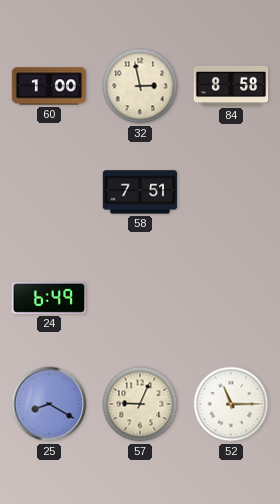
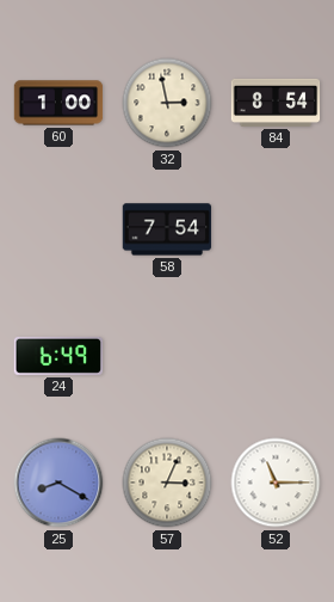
84: 8:58 -> 8:54 (276, 103)
58: 7:51 -> 7:54 (167, 229)
57: 9:04 -> 3:04 (167, 483)
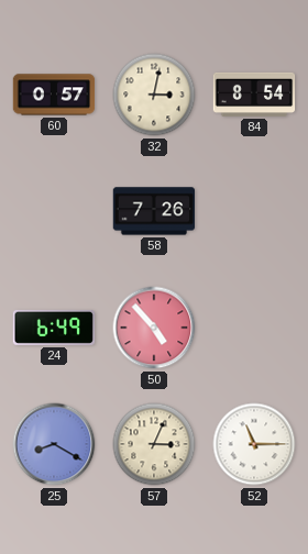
60: 1:00 -> 0:57 (54, 95)
32: 2:58 -> 3:02 (154, 95)
58: 7:54 -> 7:26 (154, 211)
50: none -> 4:53 (154, 328)
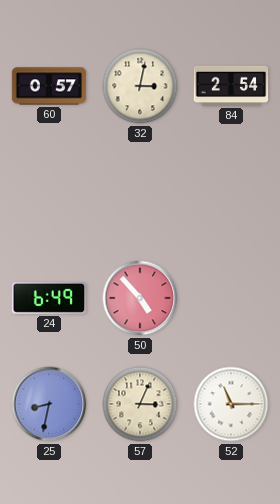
84: 8:54 -> 2:54 (231, 86)
58: 7:26 -> none (154, 211)
25: 8:20 -> 8:32 (49, 404)
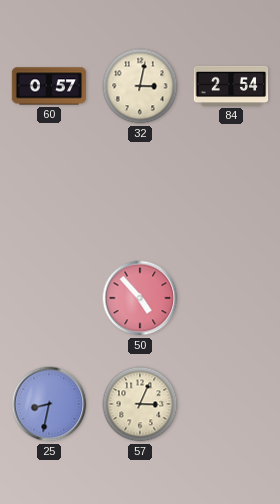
24: 6:49 -> none (49, 298)
52: 11:15 -> none (231, 404)
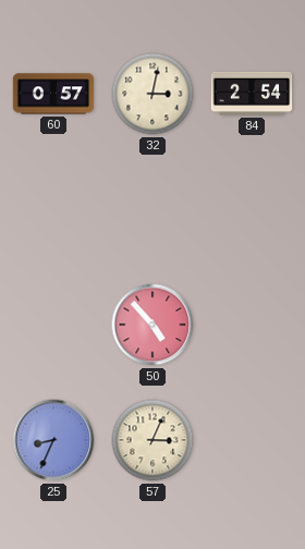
25: 8:32 -> 8:34 (53, 440)
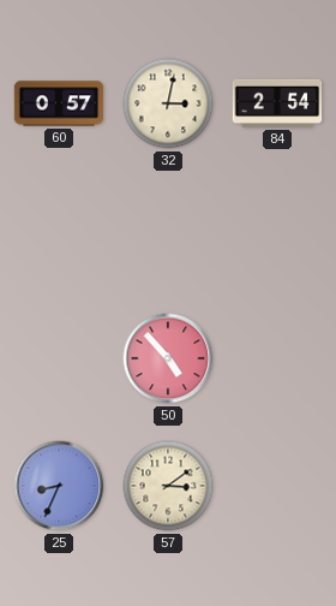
57: 3:04 -> 3:09 (168, 486)
